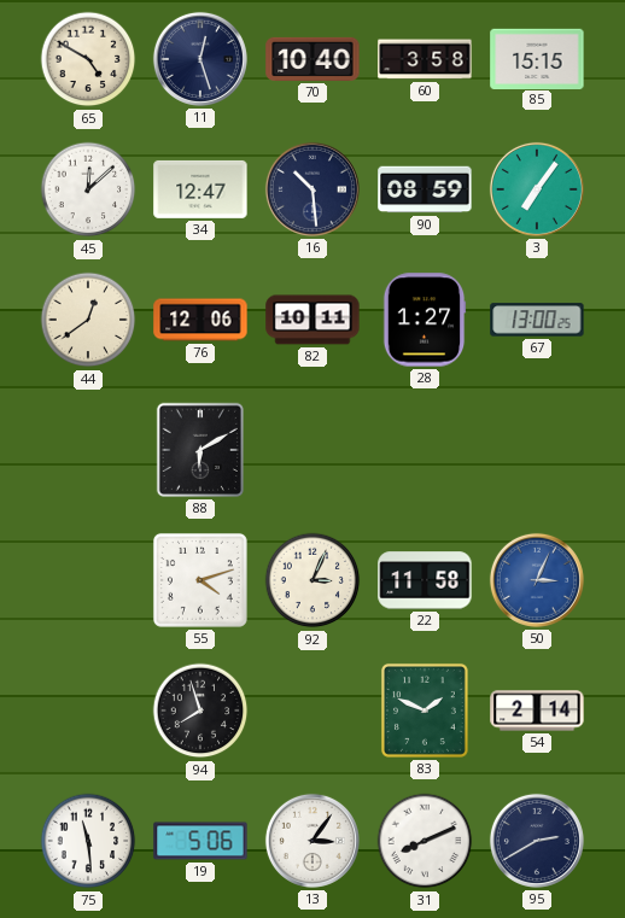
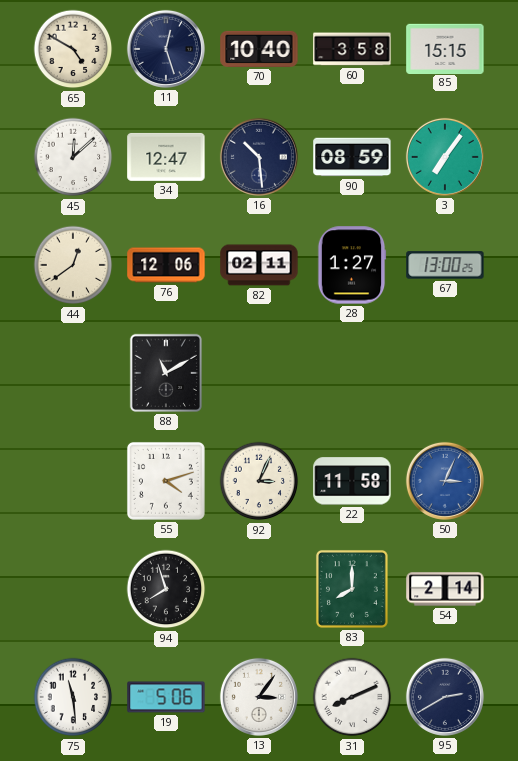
82: 10:11 -> 02:11 (259, 265)
88: 6:10 -> 11:10 (166, 373)
83: 1:49 -> 8:00 (352, 589)
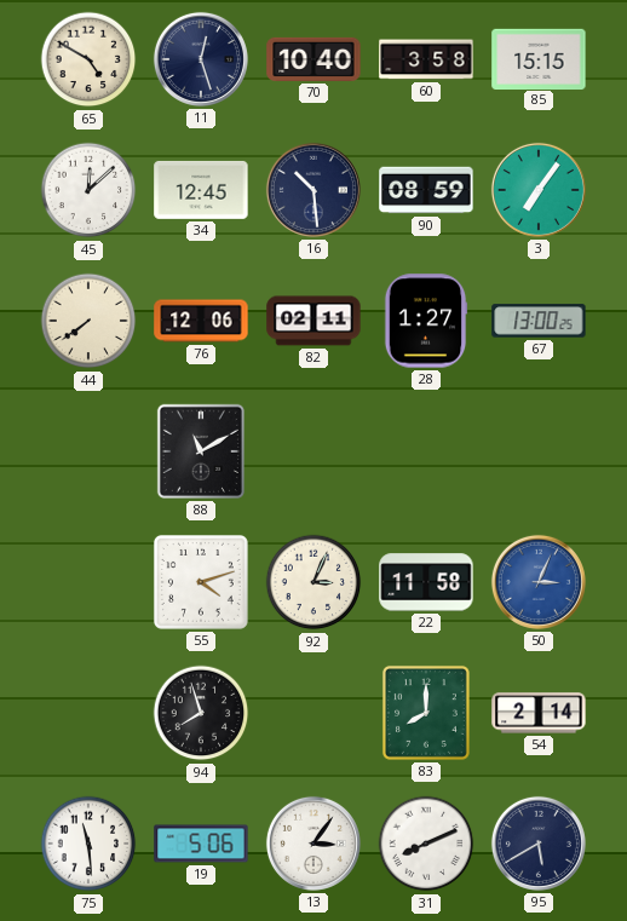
34: 12:47 -> 12:45 (201, 190)
44: 12:39 -> 7:39 (88, 321)
95: 2:40 -> 5:40 (539, 844)
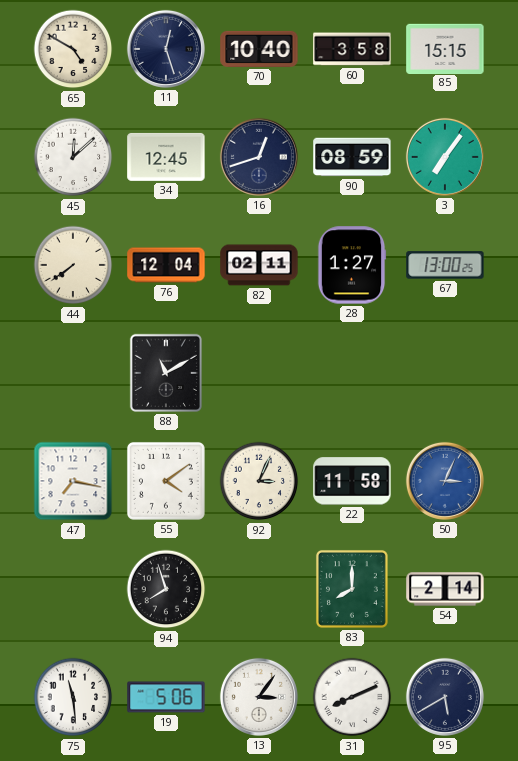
16: 10:29 -> 12:42 (259, 157)
76: 12:06 -> 12:04 (166, 265)
47: none -> 7:17 (73, 481)
55: 4:12 -> 4:09 (166, 481)
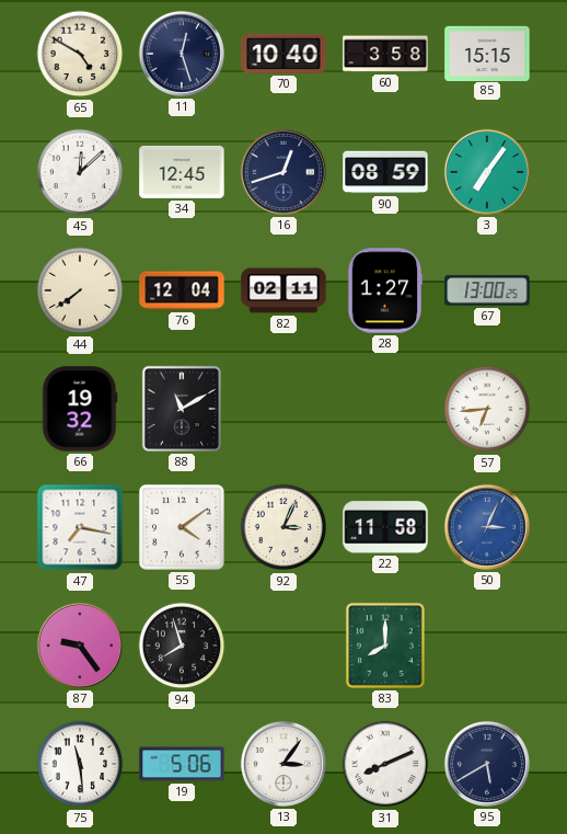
66: none -> 19:32 (80, 409)
57: none -> 6:44 (487, 409)
87: none -> 9:24 (80, 646)
54: 2:14 -> none (445, 589)
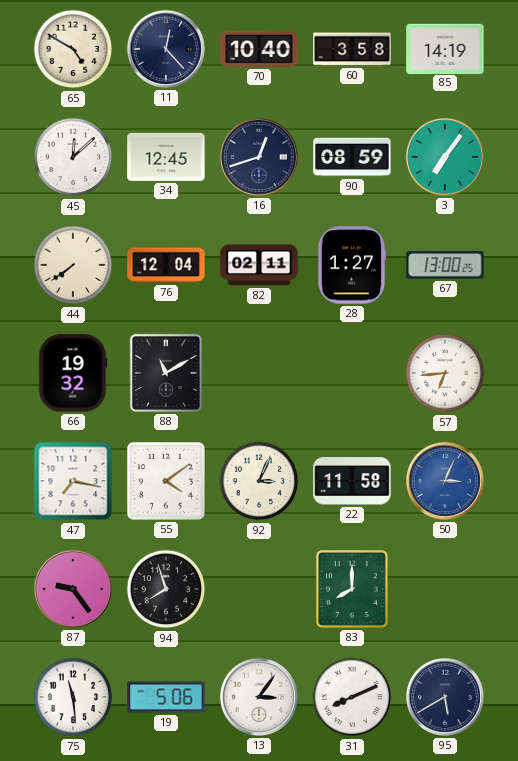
11: 12:27 -> 12:23 (166, 49)
85: 15:15 -> 14:19 (445, 48)
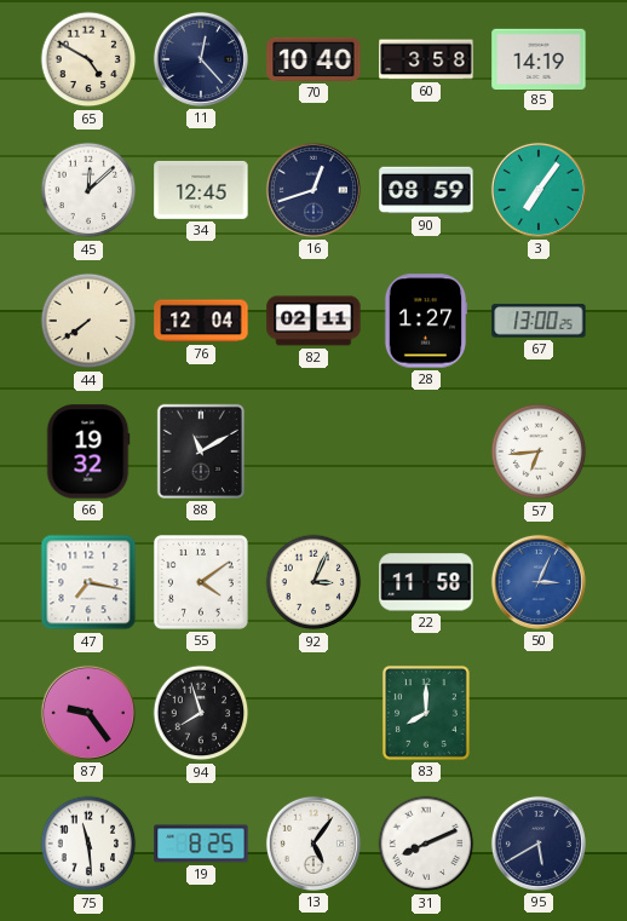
19: 5:06 -> 8:25 (201, 844)
13: 3:06 -> 5:06 (313, 844)
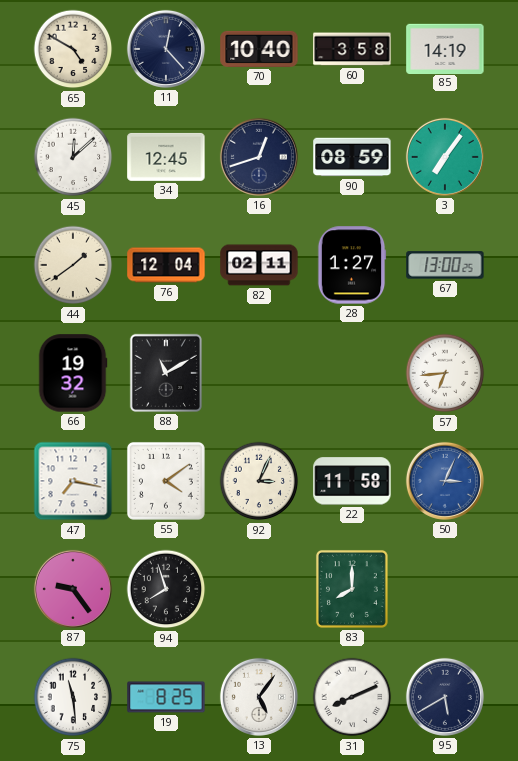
44: 7:39 -> 1:39 (73, 265)
